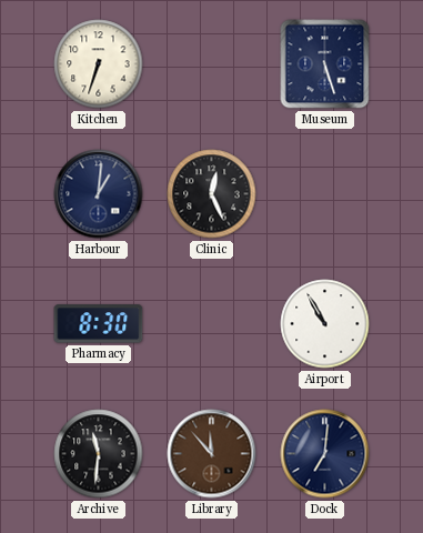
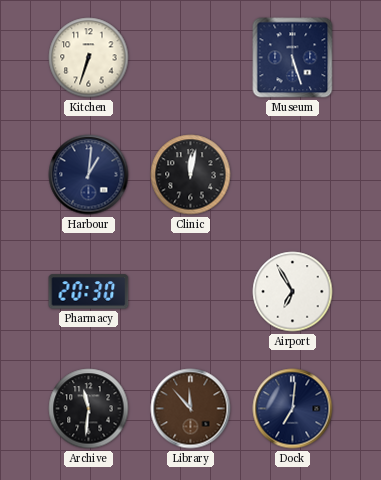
Clinic: 12:26 -> 12:02 (191, 175)
Pharmacy: 8:30 -> 20:30 (89, 292)
Airport: 10:55 -> 6:55 (293, 292)
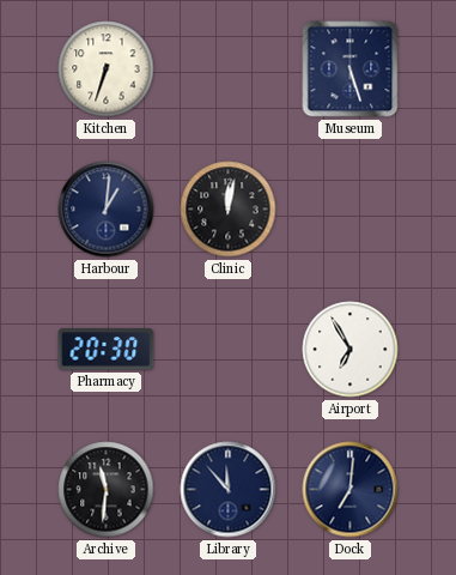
Library dial: brown -> navy (229, 490)
